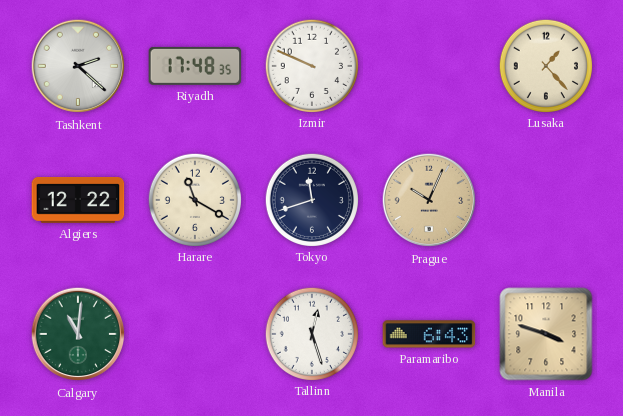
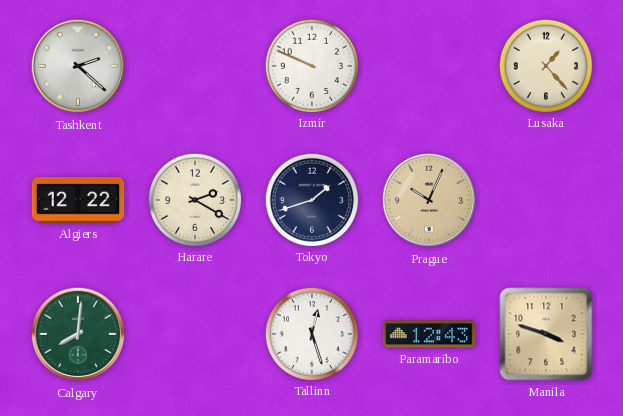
Riyadh: 17:48 -> none (195, 66)
Harare: 11:20 -> 2:20 (194, 199)
Tokyo: 11:42 -> 1:42 (311, 199)
Calgary: 11:01 -> 8:01 (78, 334)
Paramaribo: 6:43 -> 12:43 (429, 334)
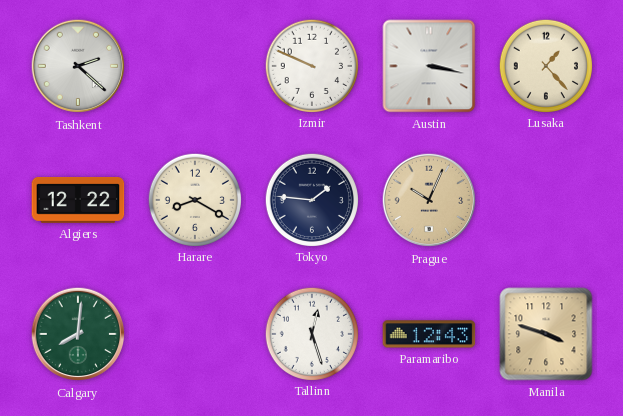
Austin: none -> 3:17 (429, 66)
Harare: 2:20 -> 8:20 (194, 199)
Tokyo: 1:42 -> 1:46 (311, 199)
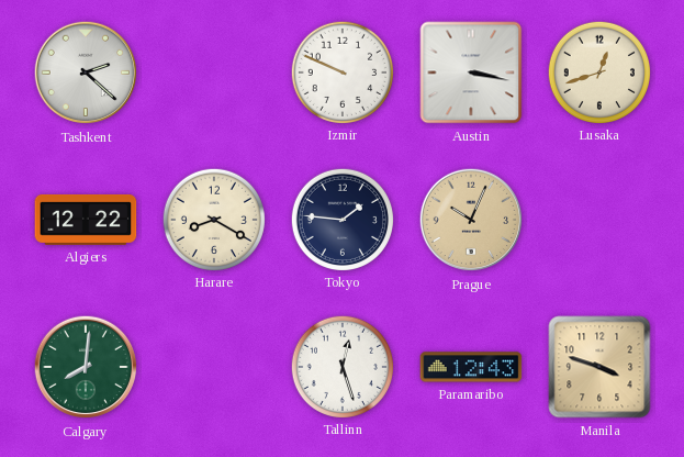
Lusaka: 1:23 -> 12:42 (598, 71)
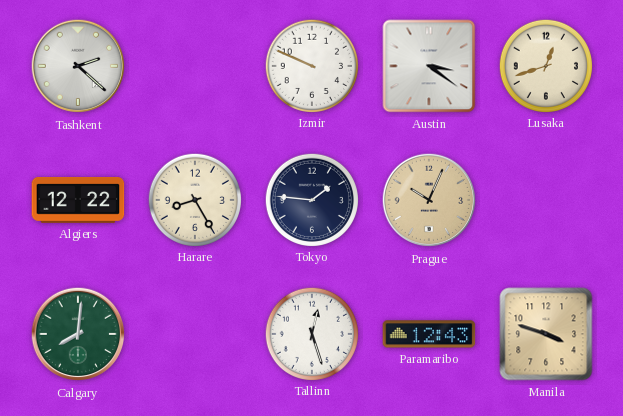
Austin: 3:17 -> 3:21 (429, 66)
Harare: 8:20 -> 8:25 (194, 199)
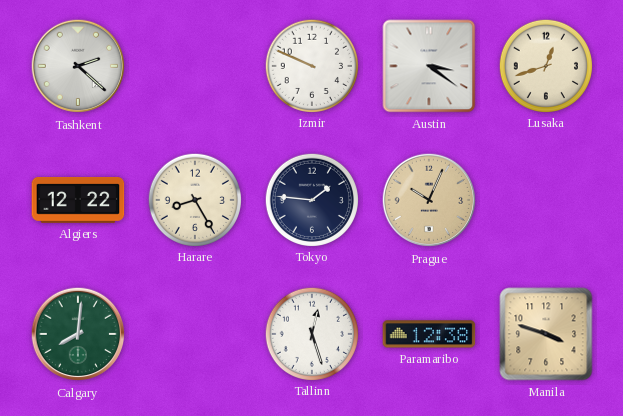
Paramaribo: 12:43 -> 12:38 (429, 334)
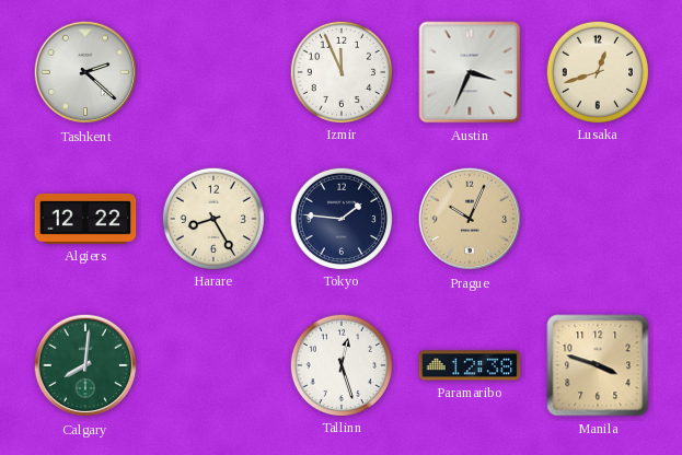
Izmir: 9:49 -> 11:56 (340, 71)
Austin: 3:21 -> 3:34 (470, 72)
